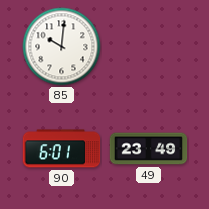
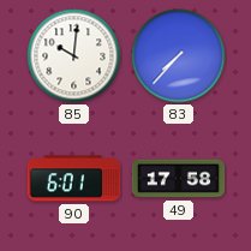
83: none -> 7:37 (179, 56)
49: 23:49 -> 17:58 (179, 179)
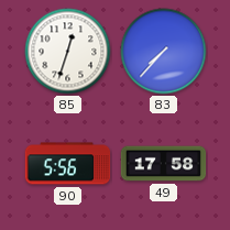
85: 10:01 -> 12:33 (68, 52)
90: 6:01 -> 5:56 (68, 164)
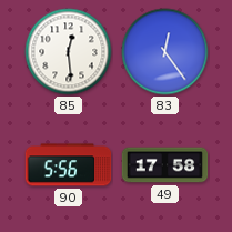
85: 12:33 -> 12:29 (69, 52)
83: 7:37 -> 12:24 (165, 52)
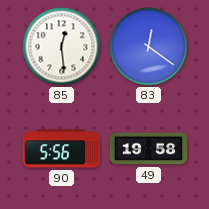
83: 12:24 -> 12:21 (149, 47)
49: 17:58 -> 19:58 (149, 149)
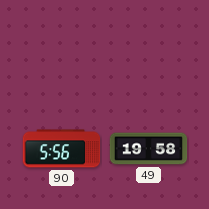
85: 12:29 -> none (62, 47)
83: 12:21 -> none (149, 47)
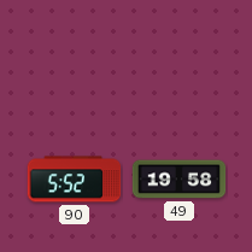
90: 5:56 -> 5:52 (75, 180)
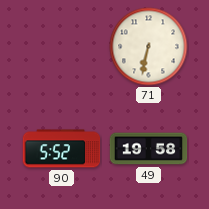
71: none -> 6:32 (149, 47)
